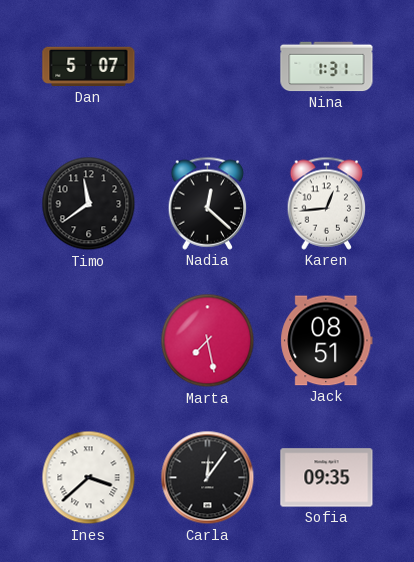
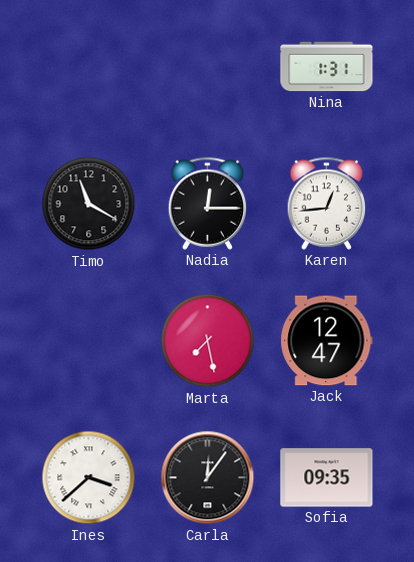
Dan: 5:07 -> none (89, 67)
Timo: 11:39 -> 11:20 (89, 204)
Nadia: 12:22 -> 12:15 (208, 203)
Jack: 08:51 -> 12:47 (327, 341)
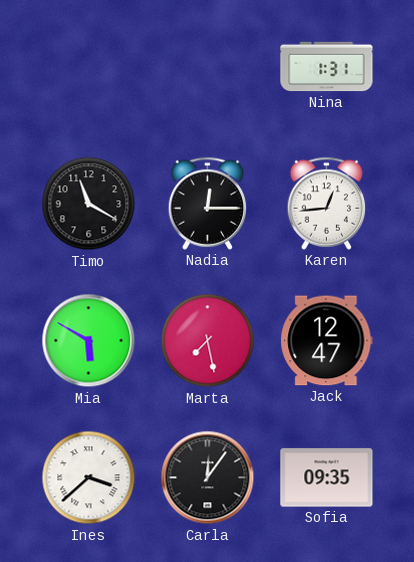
Mia: none -> 5:50 (89, 341)
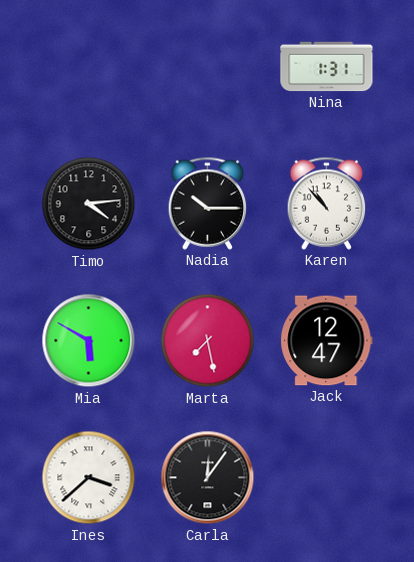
Timo: 11:20 -> 4:14 (89, 204)
Nadia: 12:15 -> 10:15 (208, 203)
Karen: 12:44 -> 10:53 (327, 203)
Sofia: 09:35 -> none (327, 478)
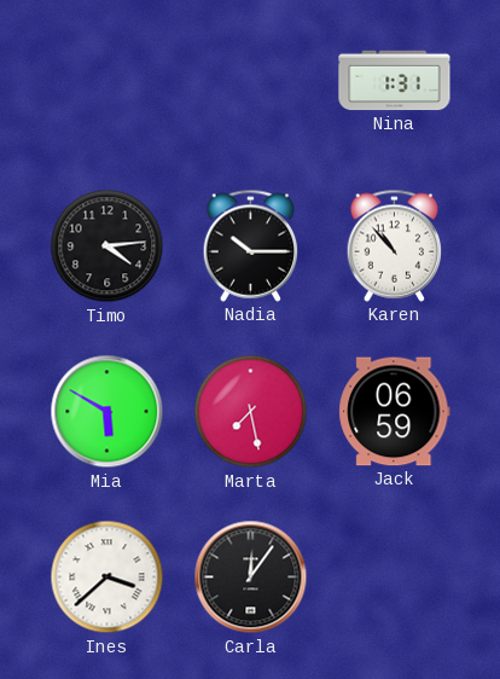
Jack: 12:47 -> 06:59 (395, 412)
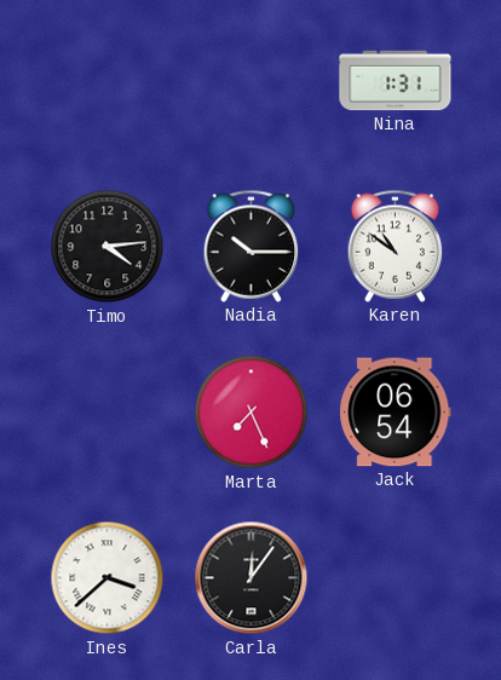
Karen: 10:53 -> 10:51 (396, 246)
Mia: 5:50 -> none (107, 412)
Marta: 7:28 -> 7:26 (252, 413)
Jack: 06:59 -> 06:54 (396, 413)
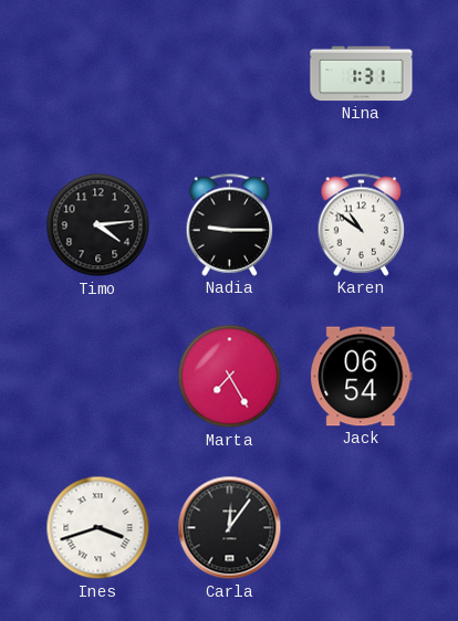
Nadia: 10:15 -> 9:15 (230, 224)
Marta: 7:26 -> 7:25 (230, 377)
Ines: 3:38 -> 3:42 (98, 528)
